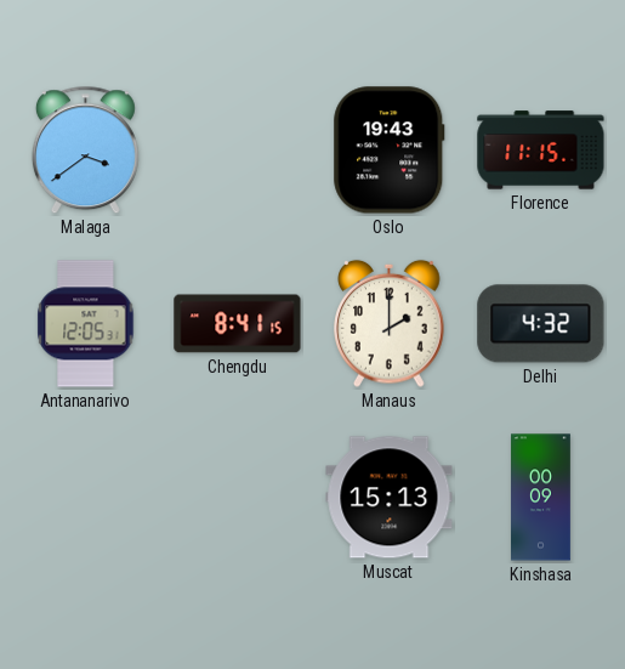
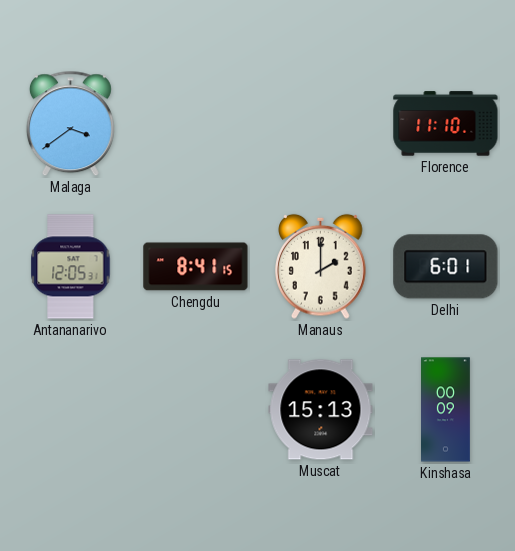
Oslo: 19:43 -> none (390, 151)
Florence: 11:15 -> 11:10 (446, 124)
Delhi: 4:32 -> 6:01 (446, 267)
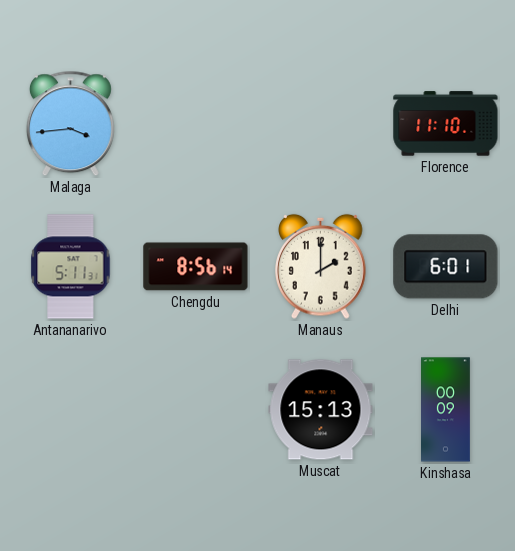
Malaga: 3:39 -> 3:44 (70, 124)
Antananarivo: 12:05 -> 5:11 (71, 267)
Chengdu: 8:41 -> 8:56 (196, 267)
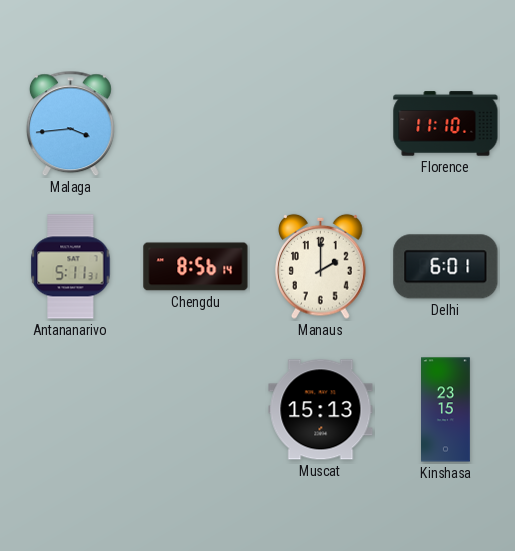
Kinshasa: 00:09 -> 23:15 (446, 410)
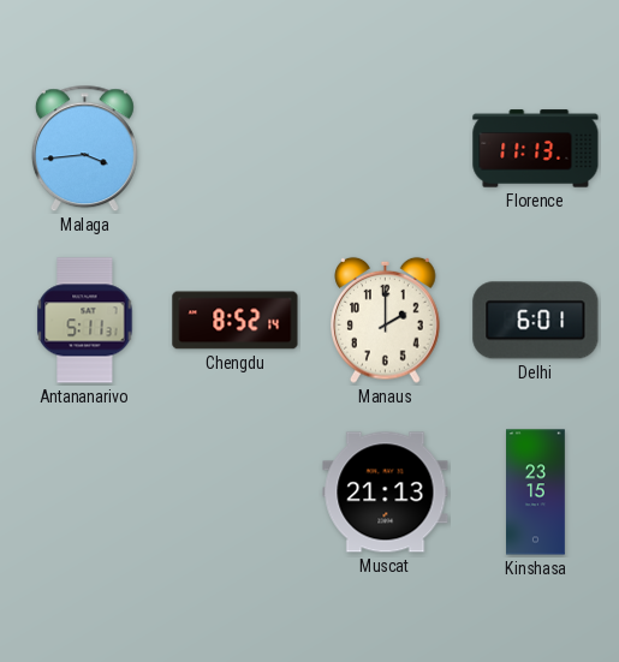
Florence: 11:10 -> 11:13 (536, 149)
Chengdu: 8:56 -> 8:52 (236, 321)
Muscat: 15:13 -> 21:13 (386, 493)
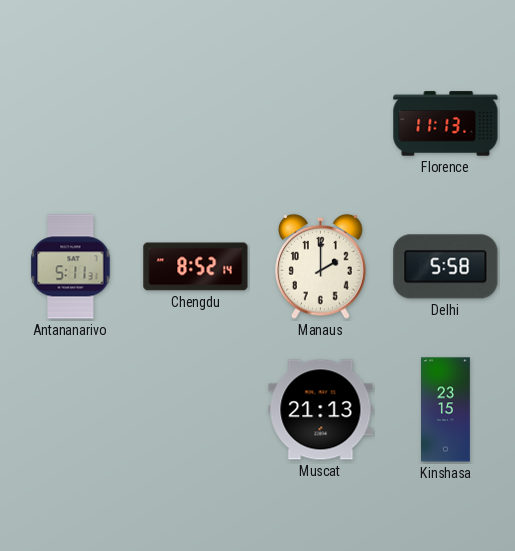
Malaga: 3:44 -> none (84, 149)
Delhi: 6:01 -> 5:58 (446, 267)
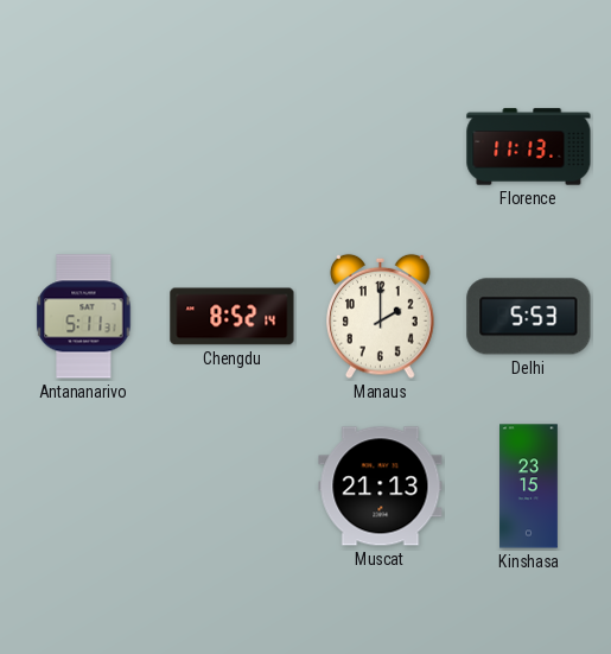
Delhi: 5:58 -> 5:53 (529, 317)
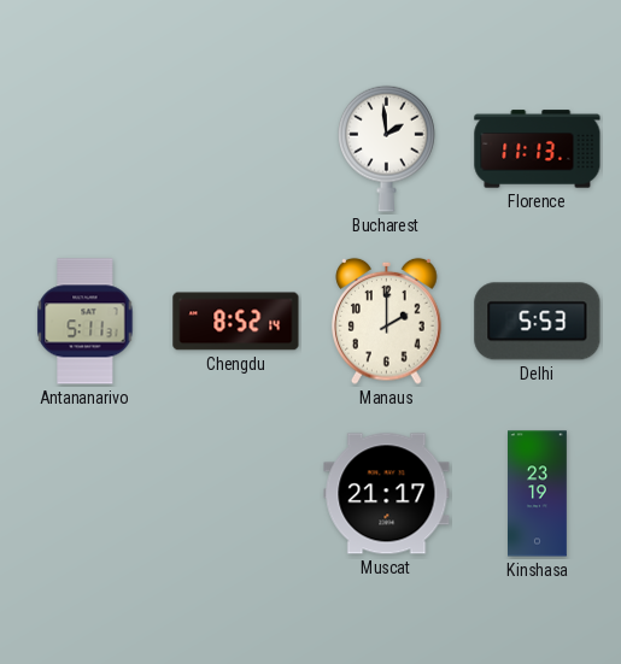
Bucharest: none -> 1:59 (387, 148)
Muscat: 21:13 -> 21:17 (387, 494)
Kinshasa: 23:15 -> 23:19 (538, 494)
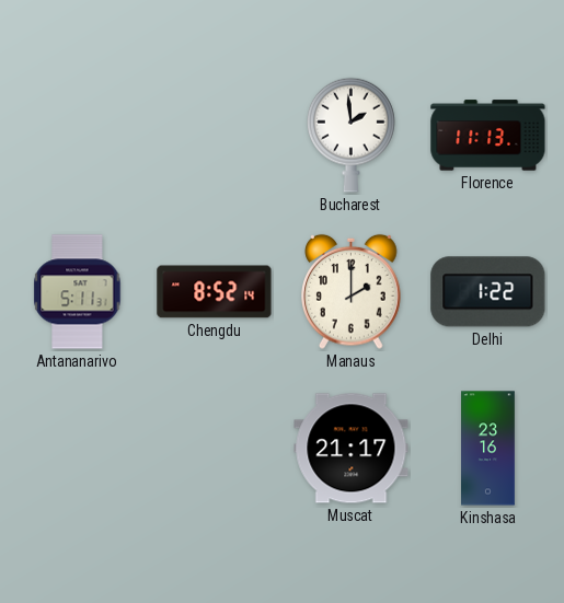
Delhi: 5:53 -> 1:22 (488, 292)
Kinshasa: 23:19 -> 23:16 (488, 449)
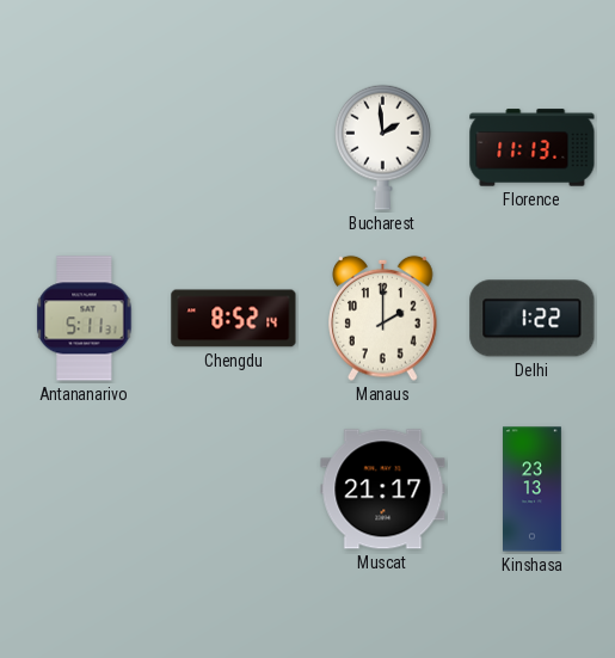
Kinshasa: 23:16 -> 23:13 (533, 490)
